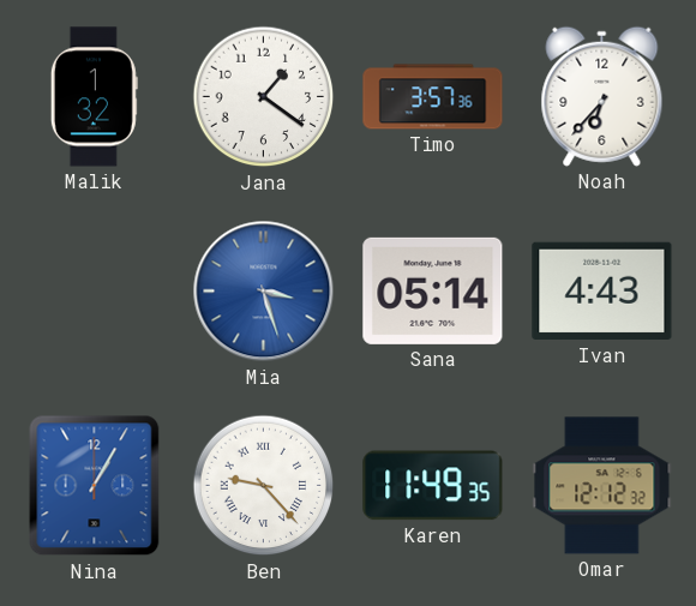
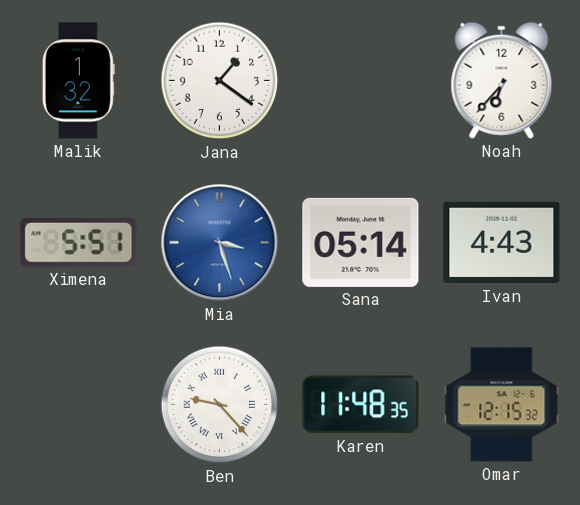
Timo: 3:57 -> none (433, 97)
Ximena: none -> 5:51 (79, 242)
Nina: 1:05 -> none (95, 486)
Karen: 11:49 -> 11:48 (361, 405)
Omar: 12:12 -> 12:15 (502, 405)
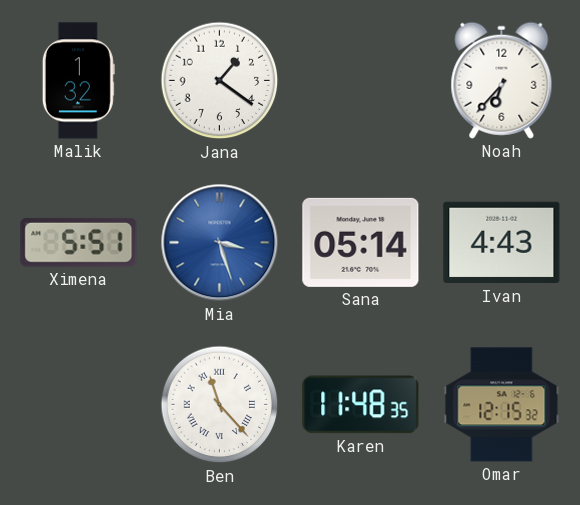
Ben: 9:23 -> 11:23 (220, 405)
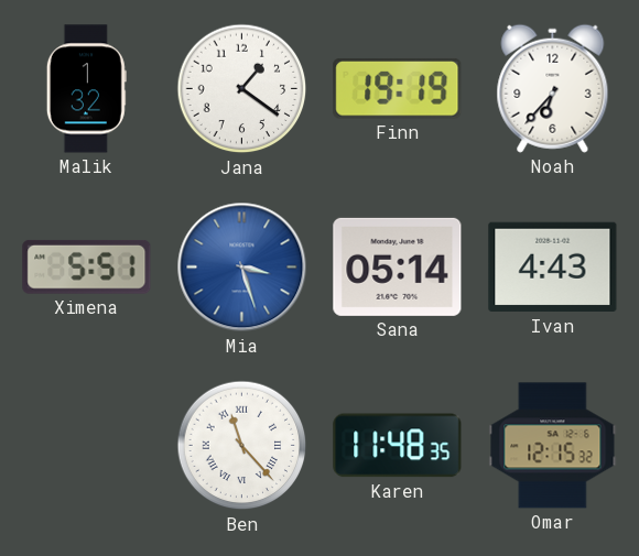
Finn: none -> 19:19 (398, 88)
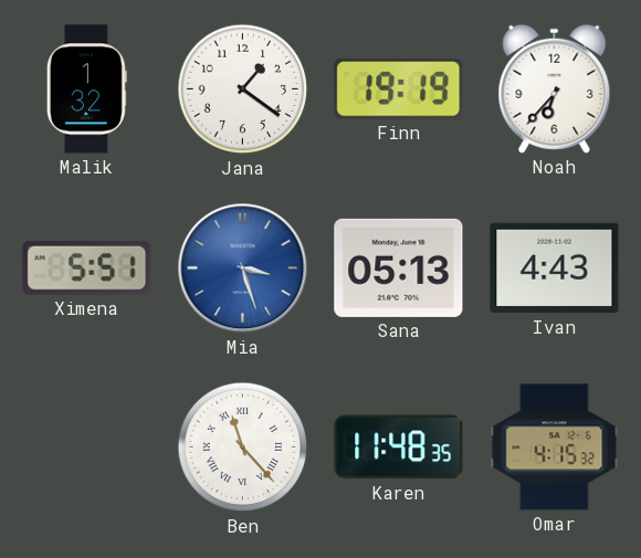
Sana: 05:14 -> 05:13 (399, 267)
Omar: 12:15 -> 4:15 (555, 448)
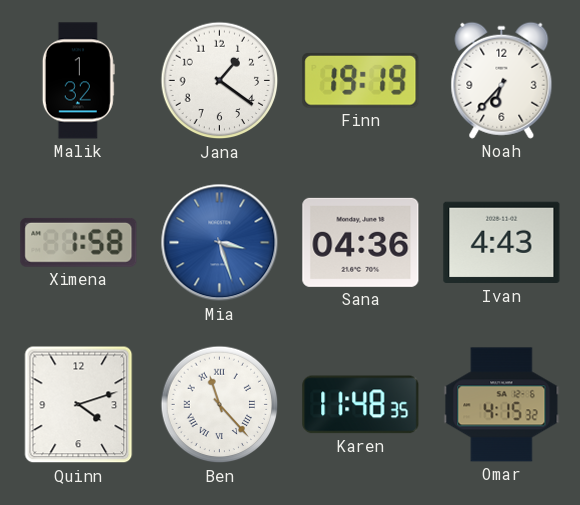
Ximena: 5:51 -> 1:58 (79, 242)
Sana: 05:13 -> 04:36 (361, 242)
Quinn: none -> 4:12 (79, 405)
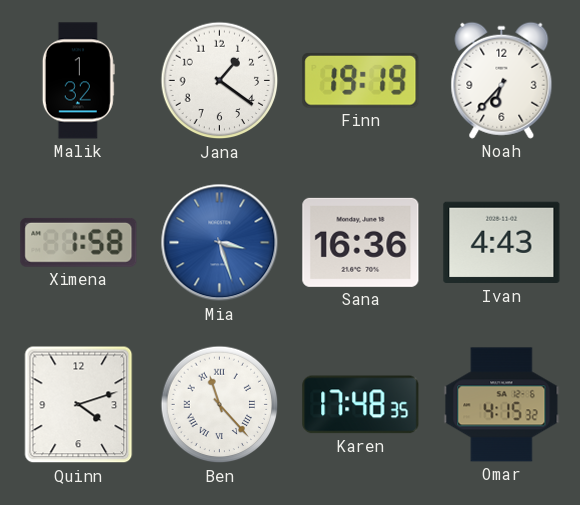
Sana: 04:36 -> 16:36 (361, 242)
Karen: 11:48 -> 17:48 (361, 405)
